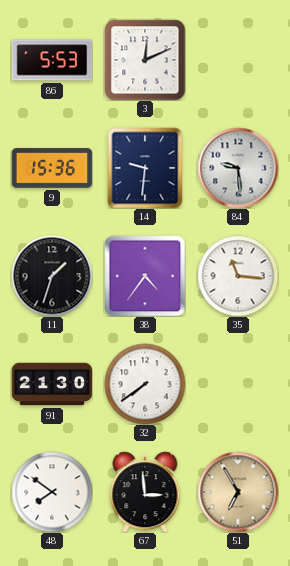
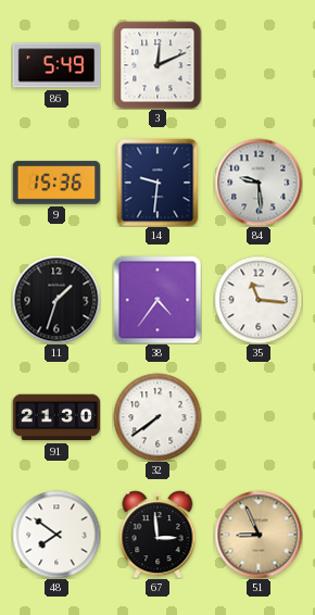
86: 5:53 -> 5:49 (56, 65)
51: 6:55 -> 8:56 (259, 535)
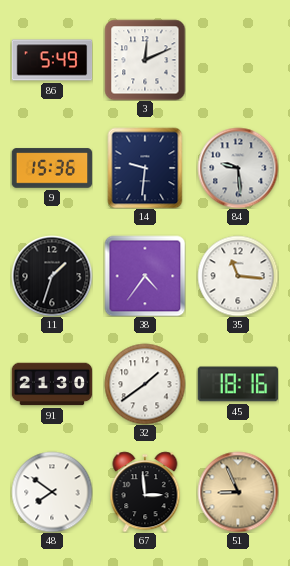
32: 7:39 -> 1:39 (145, 384)
45: none -> 18:16 (238, 384)
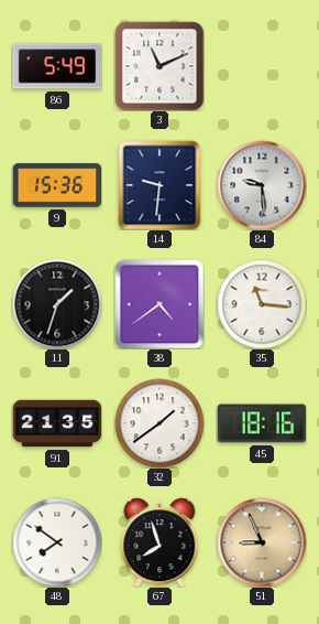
3: 12:11 -> 11:11 (159, 66)
38: 4:36 -> 4:39 (159, 304)
91: 21:30 -> 21:35 (57, 423)
67: 2:59 -> 7:57 (159, 542)
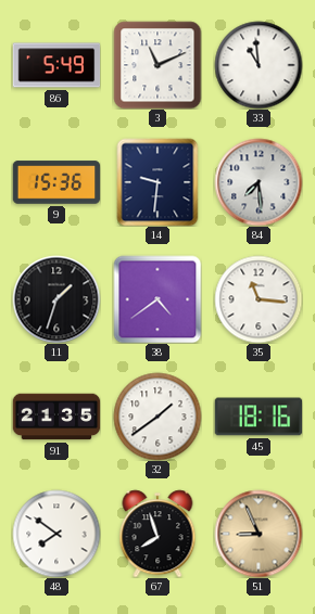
33: none -> 10:59 (259, 65)
84: 9:29 -> 7:29 (259, 182)
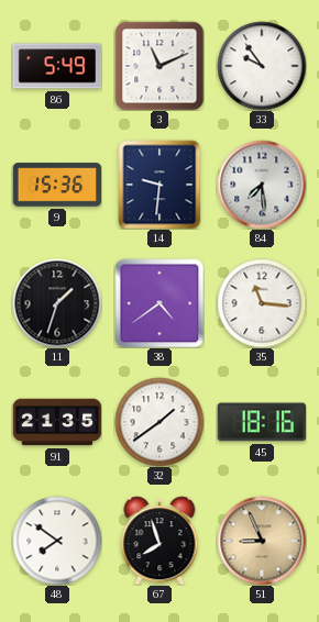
33: 10:59 -> 9:54 (262, 66)
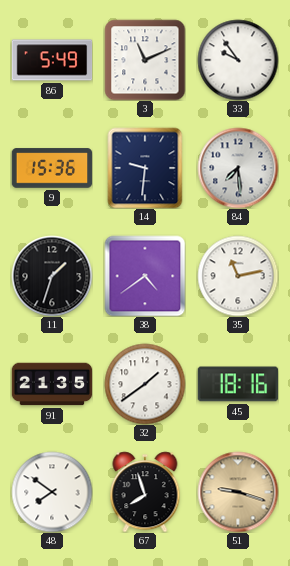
35: 11:16 -> 11:13 (238, 276)
51: 8:56 -> 9:18 (238, 492)
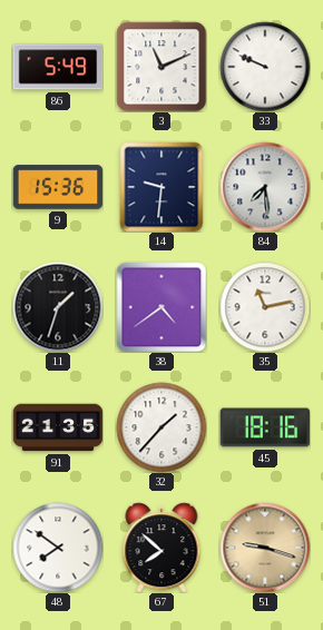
33: 9:54 -> 9:49 (265, 67)
32: 1:39 -> 1:37 (161, 427)
67: 7:57 -> 7:52 (161, 548)
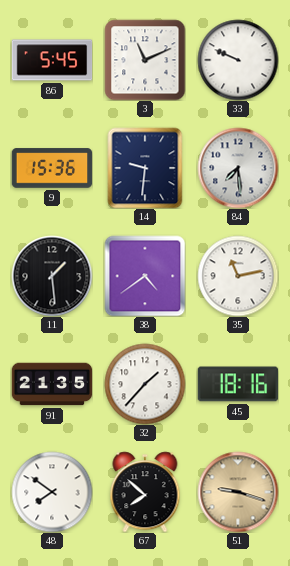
86: 5:49 -> 5:45 (52, 60)
11: 1:33 -> 1:29 (52, 276)
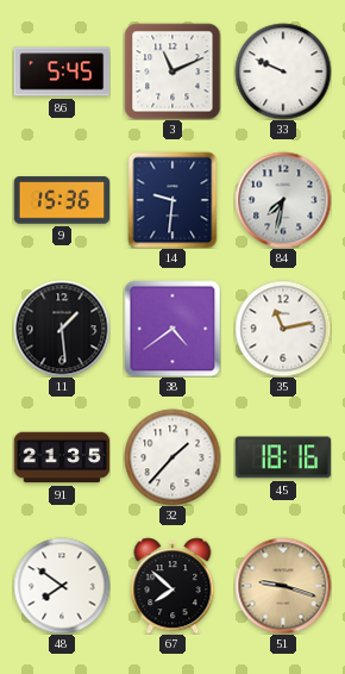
84: 7:29 -> 7:32 (283, 200)
